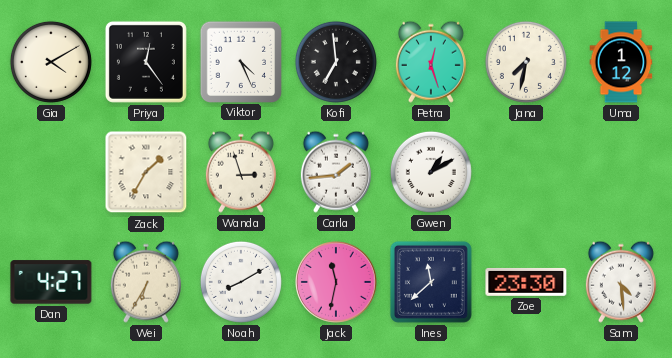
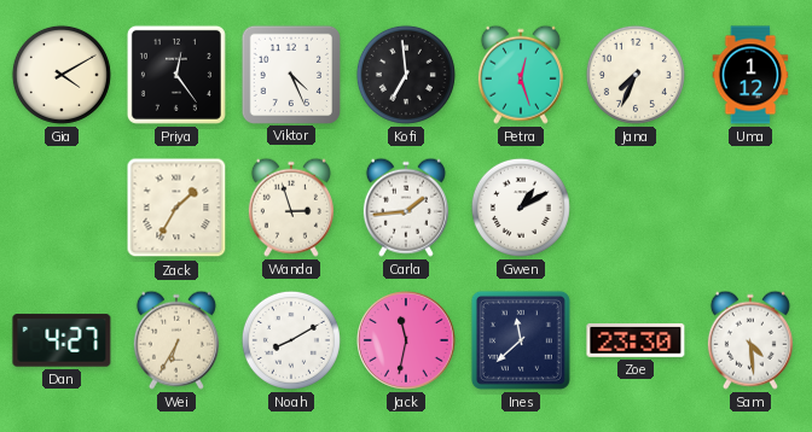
Jana: 7:32 -> 7:34 (636, 75)
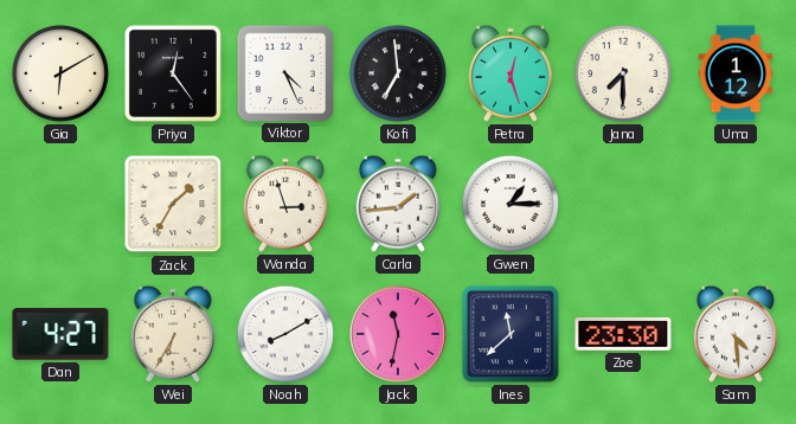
Gia: 4:10 -> 6:10 (60, 73)
Jana: 7:34 -> 7:30 (623, 73)
Gwen: 1:10 -> 1:15 (511, 204)
